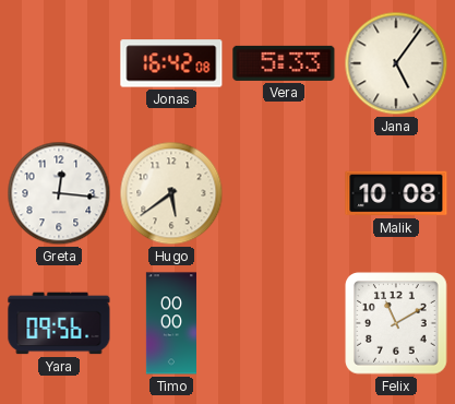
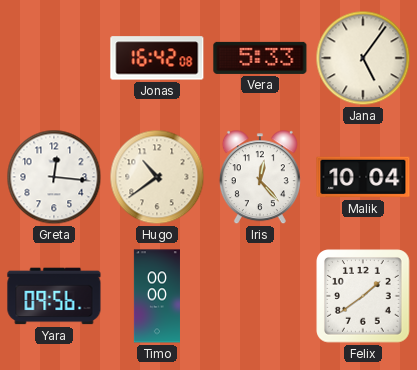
Hugo: 5:39 -> 10:39 (157, 177)
Iris: none -> 12:23 (260, 178)
Malik: 10:08 -> 10:04 (363, 177)
Felix: 11:10 -> 1:39 (363, 296)
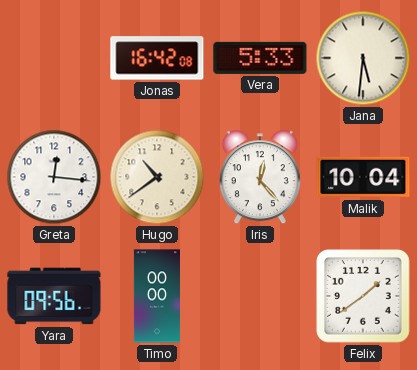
Jana: 5:06 -> 5:31 (363, 58)
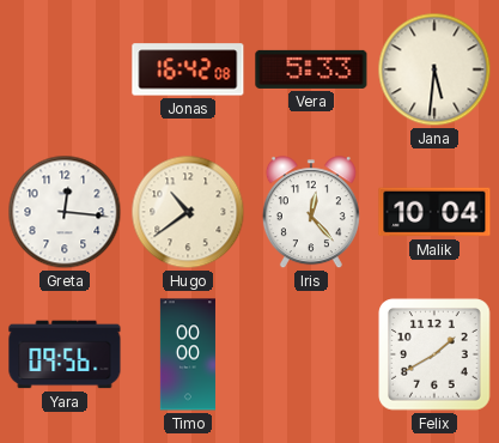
Felix: 1:39 -> 1:40 (434, 354)
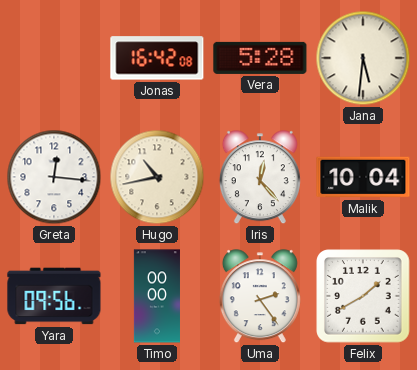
Vera: 5:33 -> 5:28 (260, 58)
Hugo: 10:39 -> 10:43 (157, 177)
Uma: none -> 2:24 (260, 297)
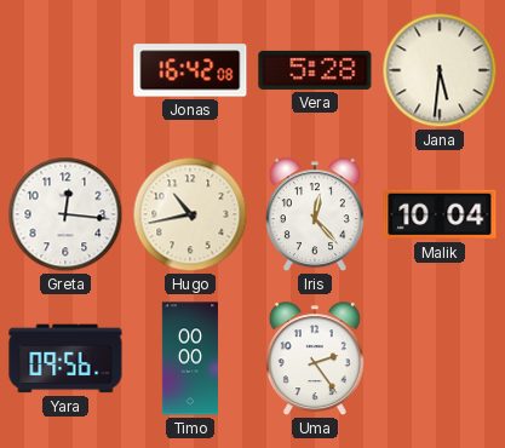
Felix: 1:40 -> none (363, 296)
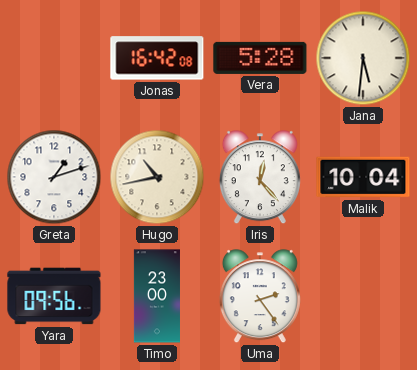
Greta: 12:16 -> 1:12 (54, 177)
Timo: 00:00 -> 23:00 (157, 296)
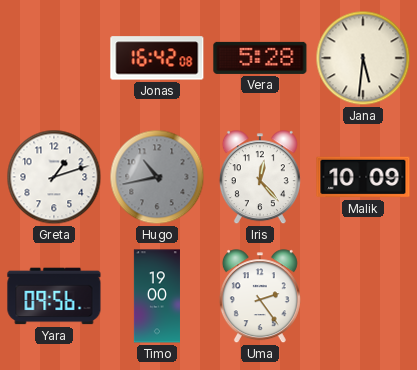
Hugo dial: cream -> grey (157, 177)
Malik: 10:04 -> 10:09 (363, 177)
Timo: 23:00 -> 19:00 (157, 296)
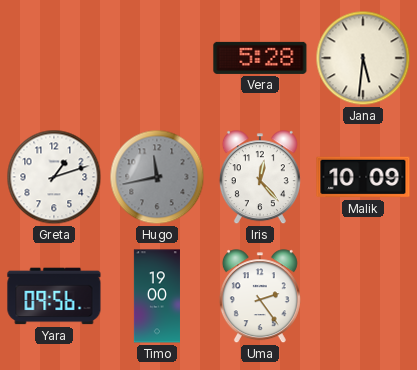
Jonas: 16:42 -> none (157, 58)
Hugo: 10:43 -> 11:43 (157, 177)
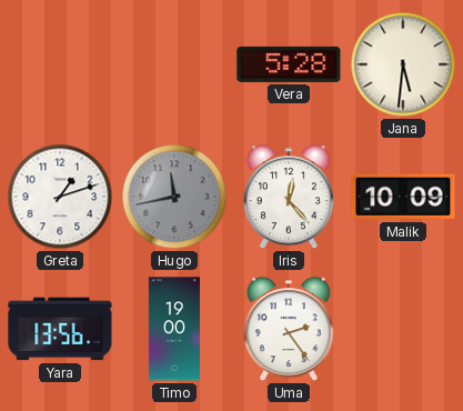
Yara: 09:56 -> 13:56 (60, 329)
